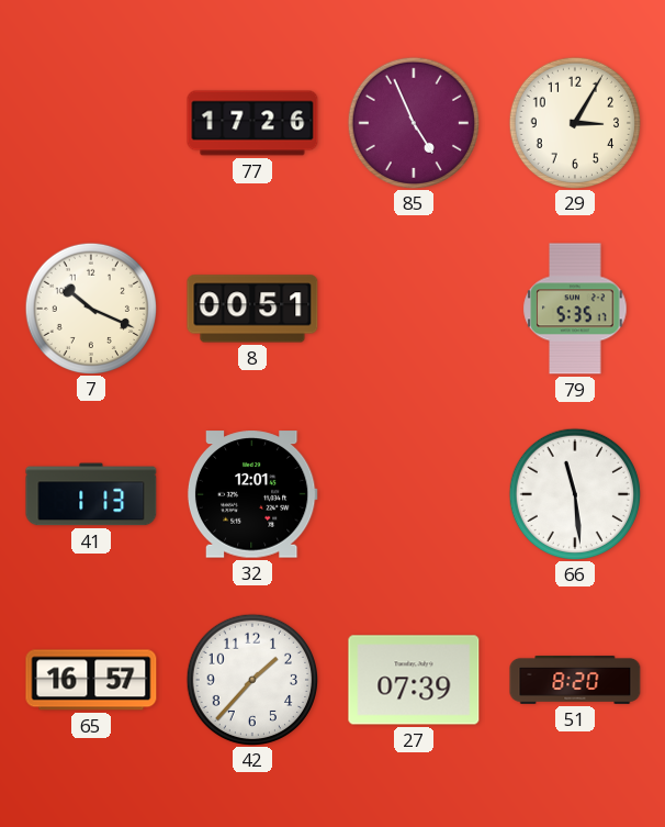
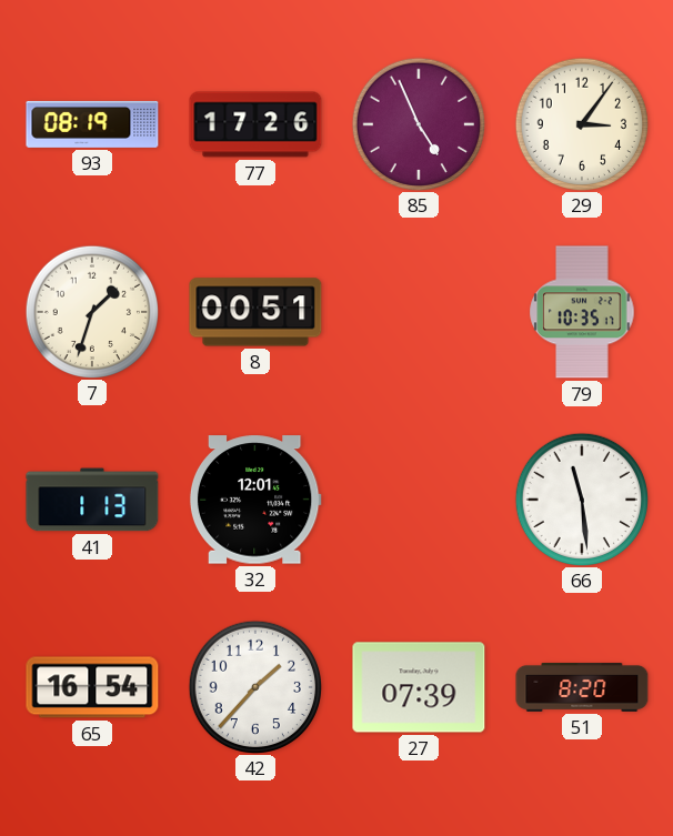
93: none -> 08:19 (92, 124)
29: 3:05 -> 3:06 (581, 123)
7: 10:19 -> 1:33 (91, 311)
79: 5:35 -> 10:35 (582, 312)
65: 16:57 -> 16:54 (92, 687)
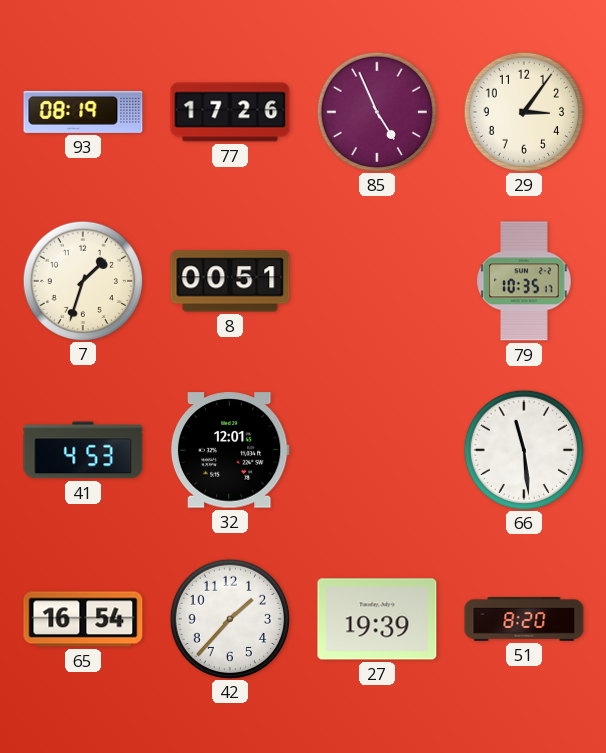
41: 1:13 -> 4:53 (83, 450)
27: 07:39 -> 19:39 (377, 619)
